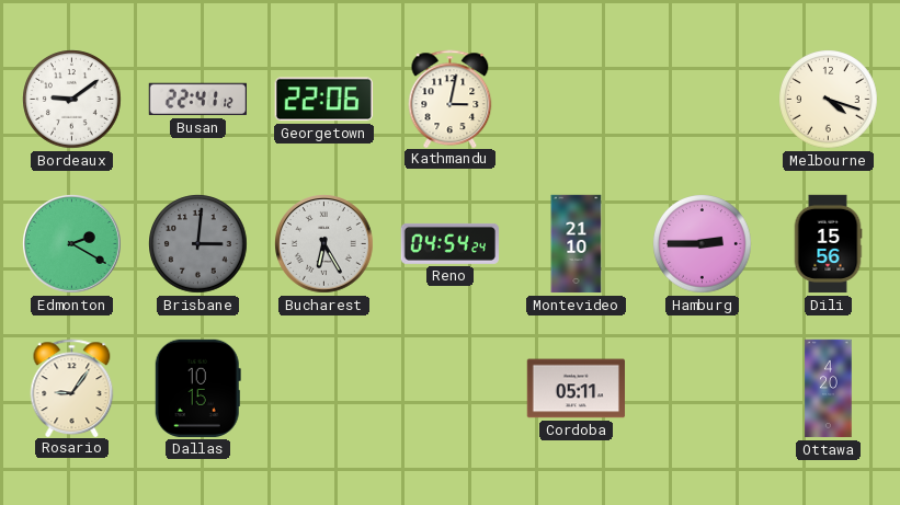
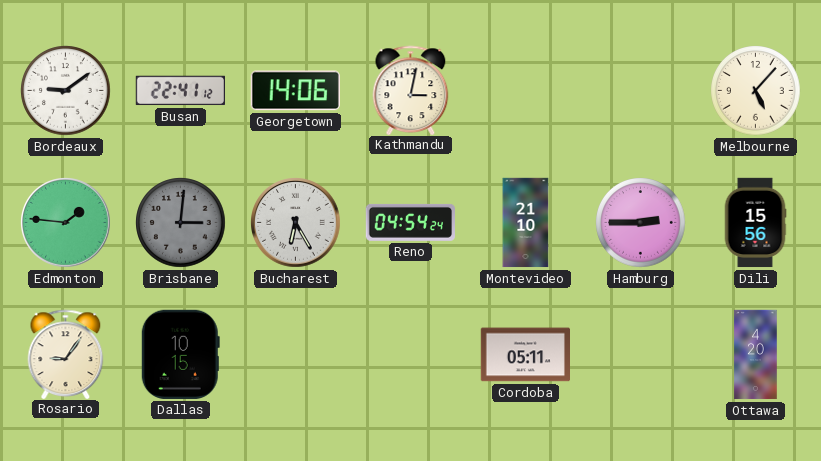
Georgetown: 22:06 -> 14:06 (295, 91)
Melbourne: 4:18 -> 5:07 (756, 91)
Edmonton: 2:20 -> 1:46 (66, 223)
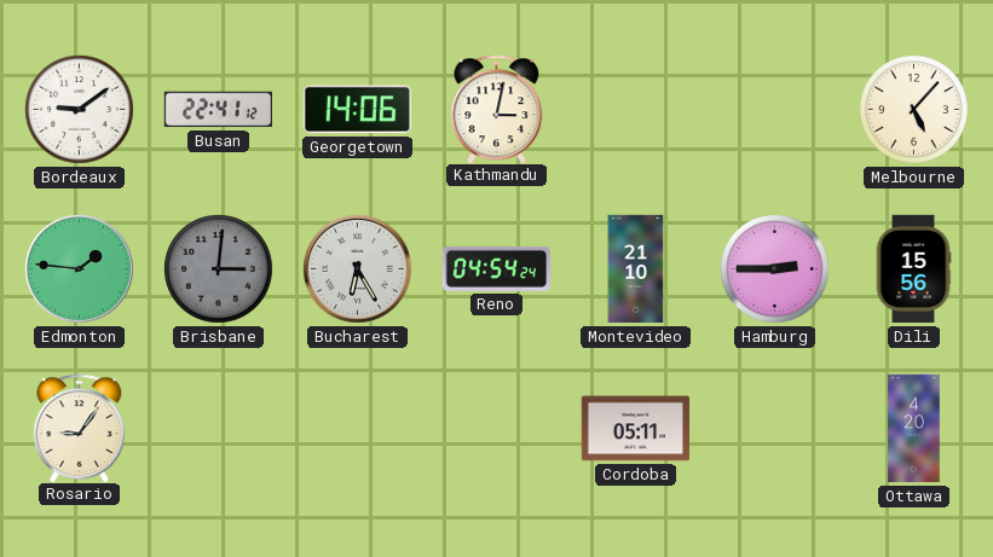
Dallas: 10:15 -> none (180, 354)
